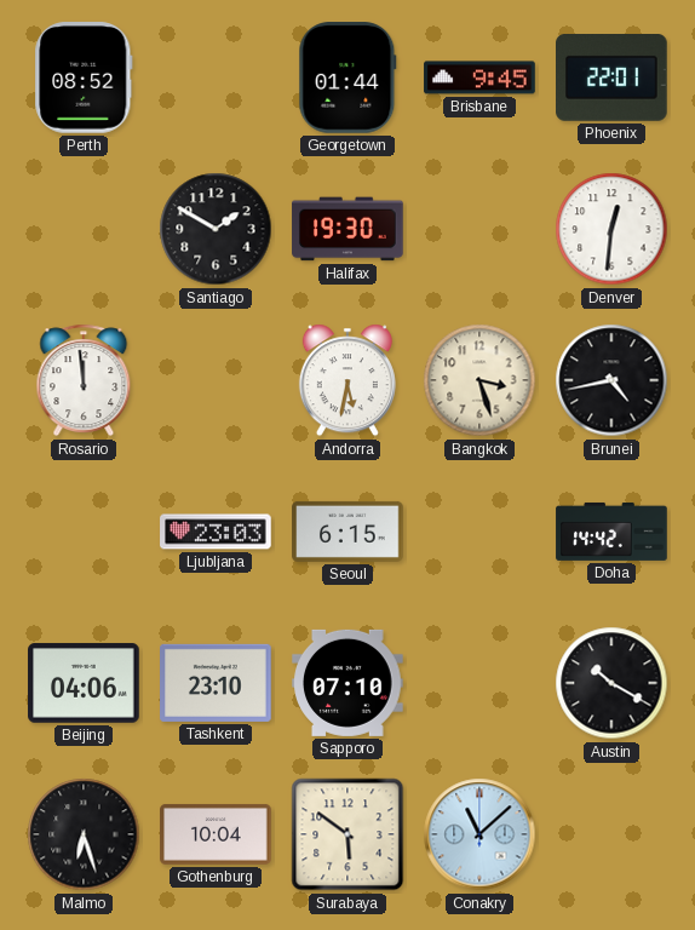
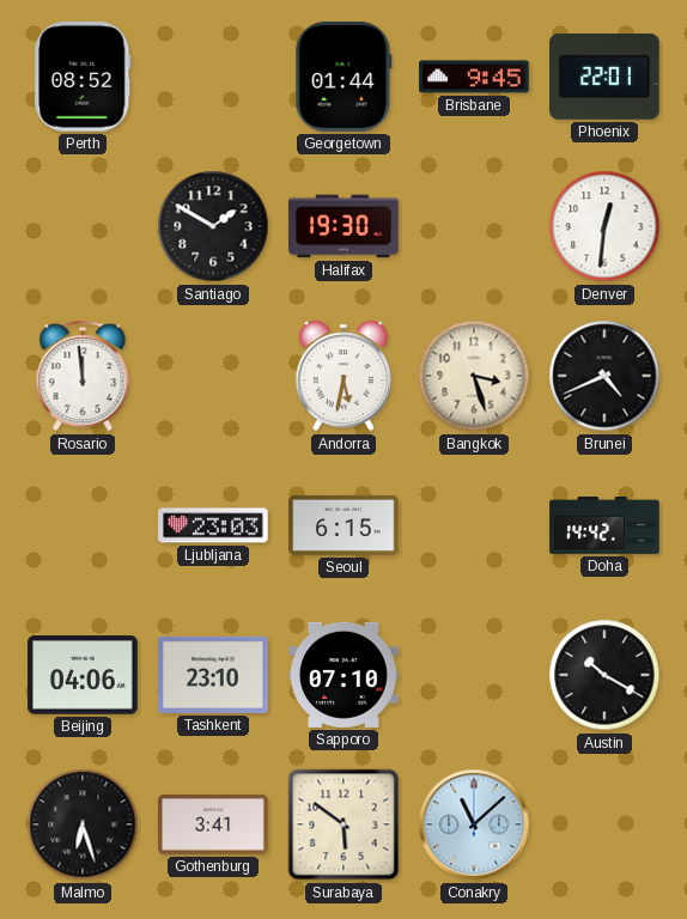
Brunei: 4:43 -> 4:41 (604, 376)
Gothenburg: 10:04 -> 3:41 (213, 824)
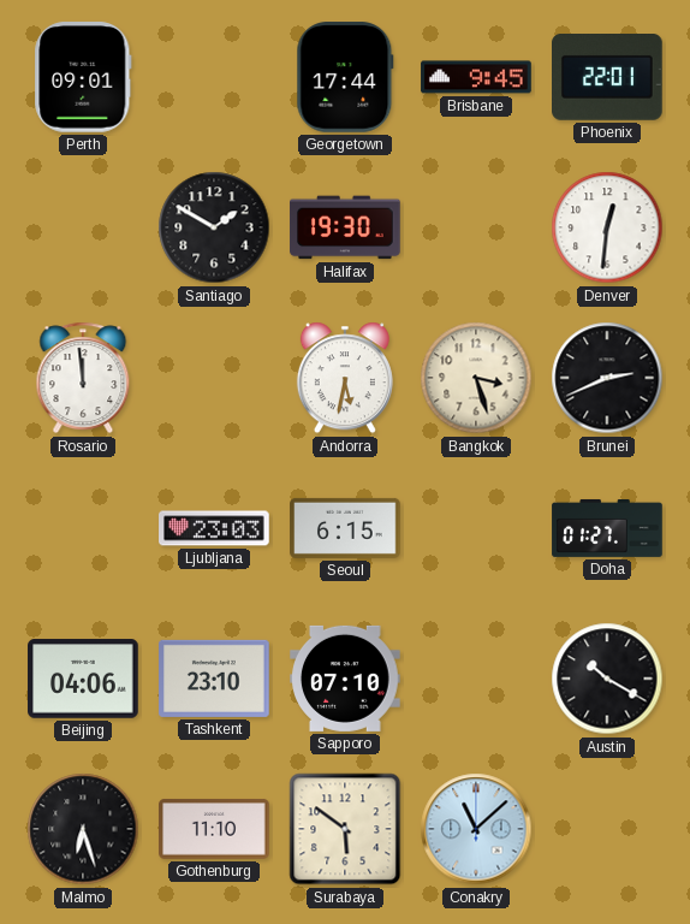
Perth: 08:52 -> 09:01 (83, 77)
Georgetown: 01:44 -> 17:44 (345, 77)
Brunei: 4:41 -> 2:41 (607, 378)
Doha: 14:42 -> 01:27 (607, 528)
Gothenburg: 3:41 -> 11:10 (214, 829)
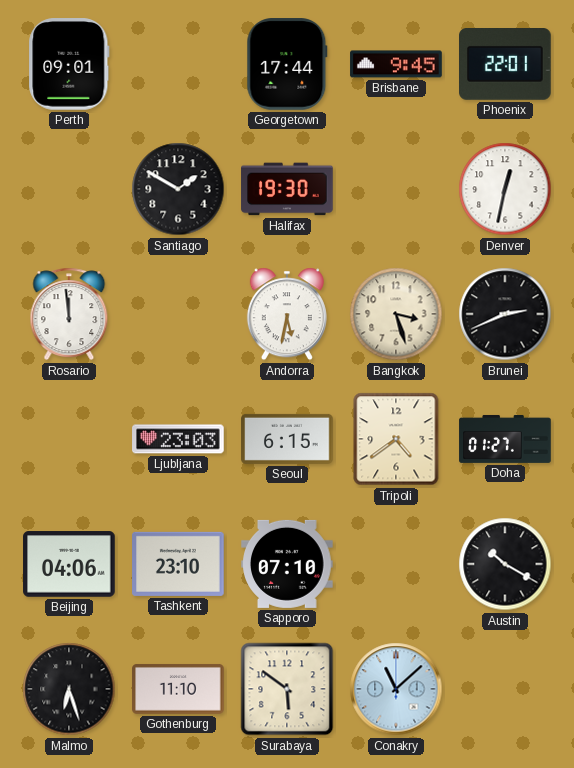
Denver: 12:31 -> 12:32 (505, 189)
Tripoli: none -> 4:39 (396, 439)
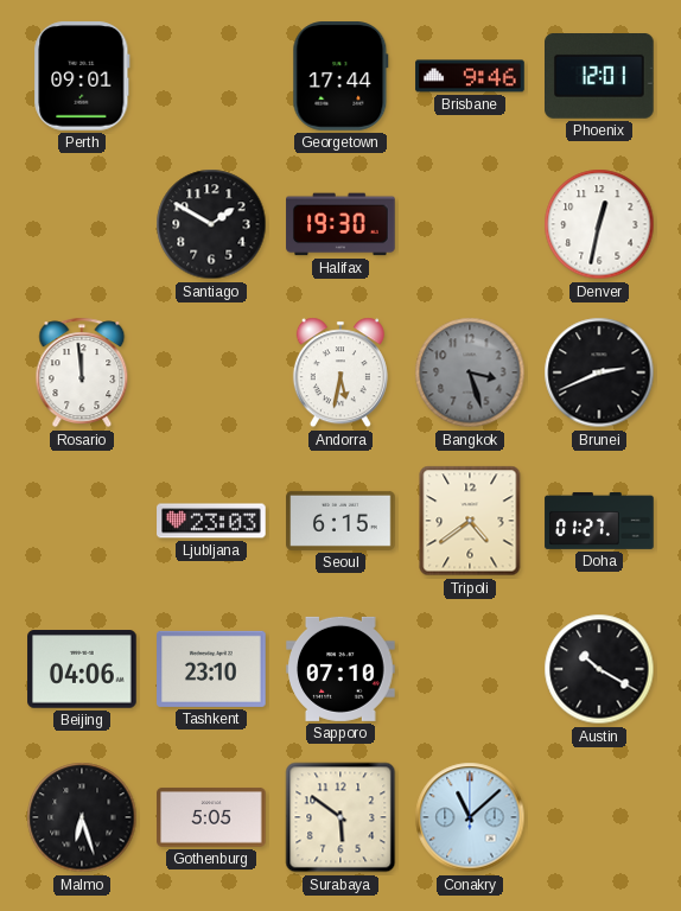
Brisbane: 9:45 -> 9:46 (470, 76)
Phoenix: 22:01 -> 12:01 (599, 77)
Bangkok dial: cream -> grey (470, 372)
Gothenburg: 11:10 -> 5:05 (211, 817)
